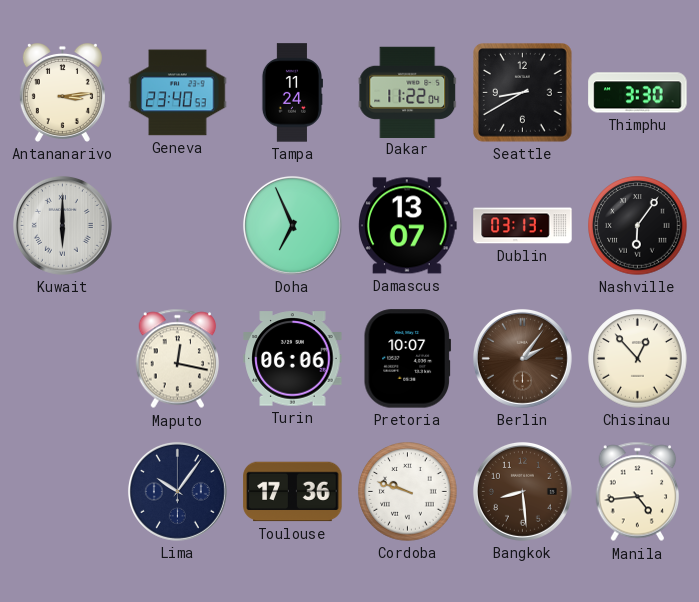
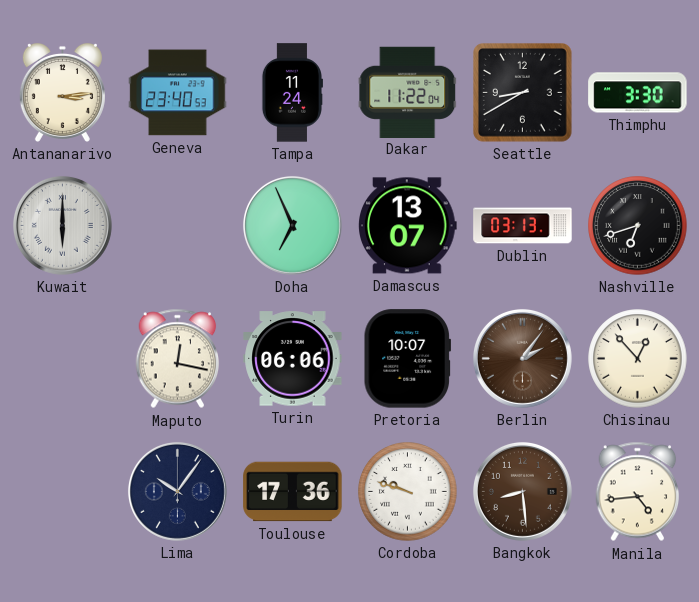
Nashville: 6:06 -> 6:42 (638, 226)
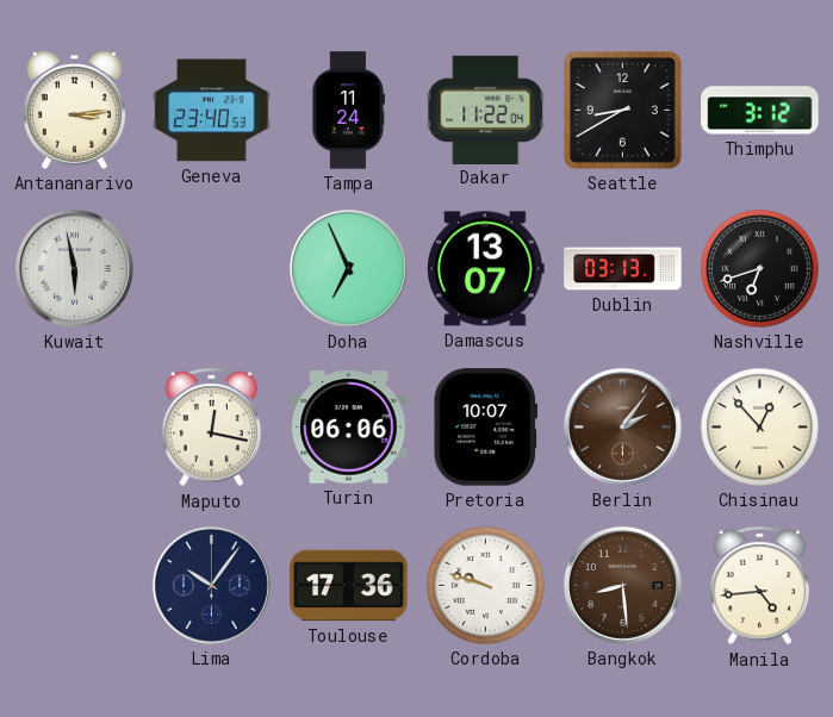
Thimphu: 3:30 -> 3:12 (760, 111)
Kuwait: 6:00 -> 5:58 (74, 268)
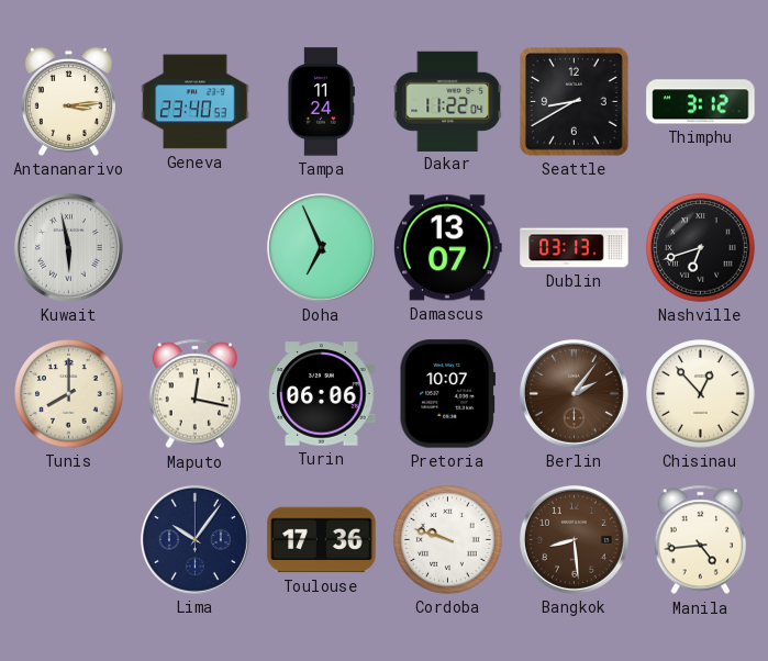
Tunis: none -> 8:00 (69, 394)
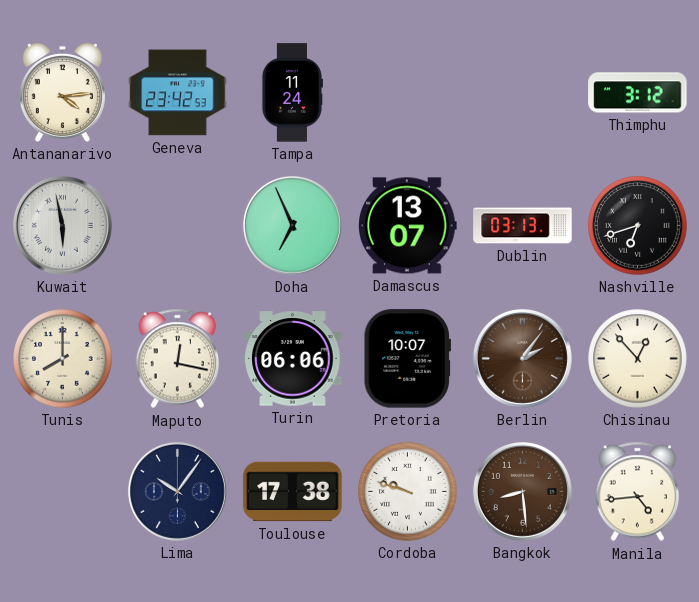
Antananarivo: 3:14 -> 4:14 (62, 92)
Geneva: 23:40 -> 23:42 (178, 93)
Dakar: 11:22 -> none (448, 101)
Seattle: 8:40 -> none (575, 102)
Toulouse: 17:36 -> 17:38 (293, 492)
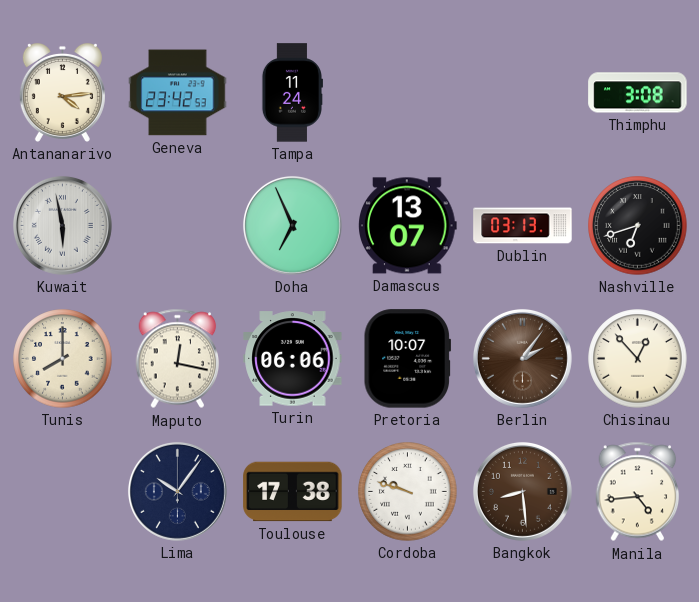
Thimphu: 3:12 -> 3:08 (638, 93)
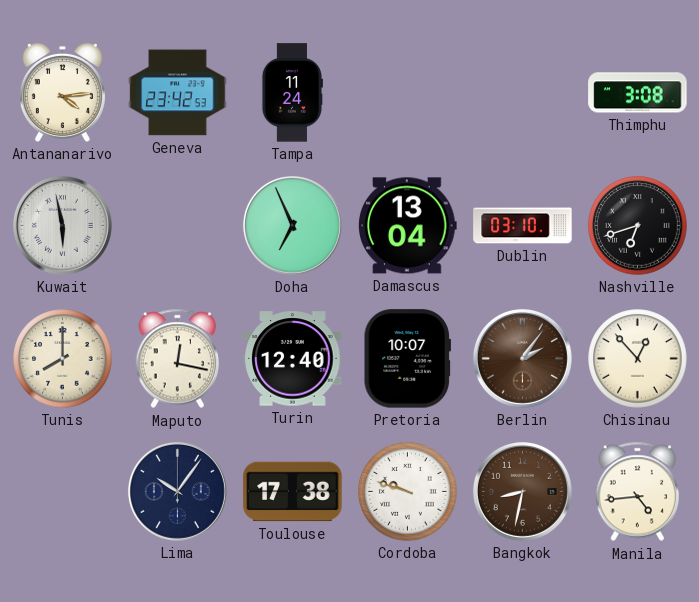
Damascus: 13:07 -> 13:04 (408, 226)
Dublin: 03:13 -> 03:10 (523, 226)
Turin: 06:06 -> 12:40 (293, 359)
Bangkok: 8:29 -> 8:32 (522, 491)
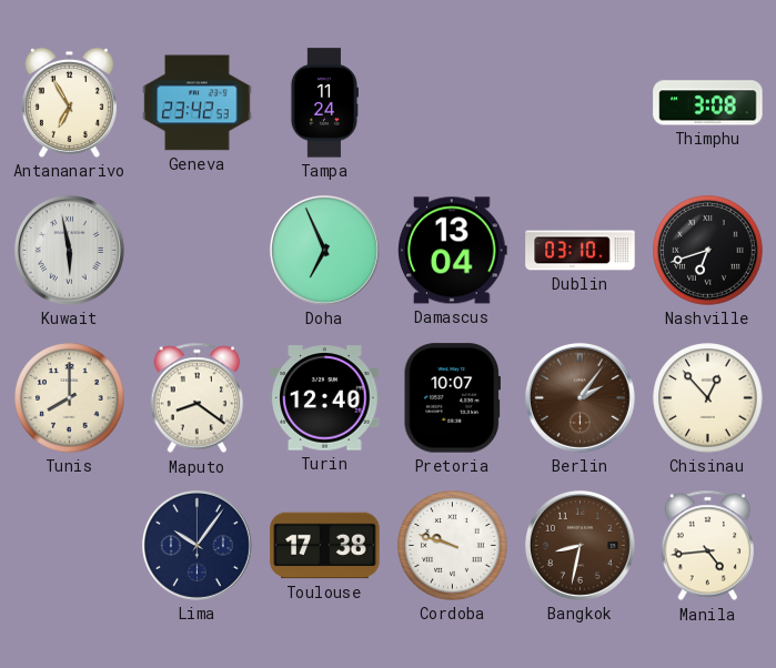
Antananarivo: 4:14 -> 6:55 (69, 102)
Maputo: 12:17 -> 8:21 (198, 398)
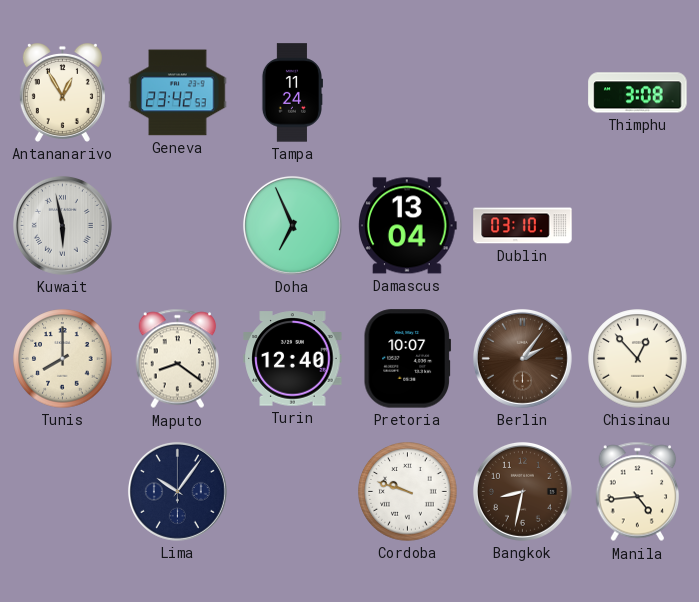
Antananarivo: 6:55 -> 12:55 (62, 92)
Nashville: 6:42 -> none (708, 251)
Toulouse: 17:38 -> none (325, 546)
